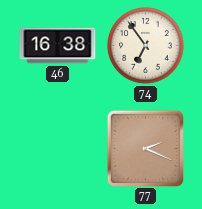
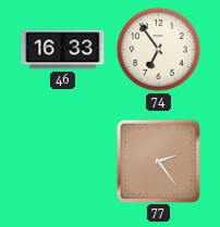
46: 16:38 -> 16:33 (63, 50)
77: 2:19 -> 2:24 (158, 161)
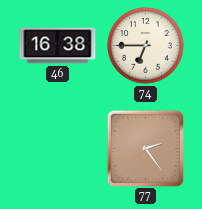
46: 16:33 -> 16:38 (58, 46)
74: 6:54 -> 6:45 (146, 46)
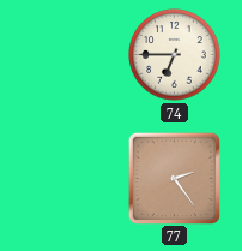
46: 16:38 -> none (58, 46)
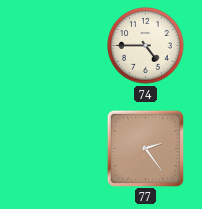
74: 6:45 -> 4:45 (146, 46)
